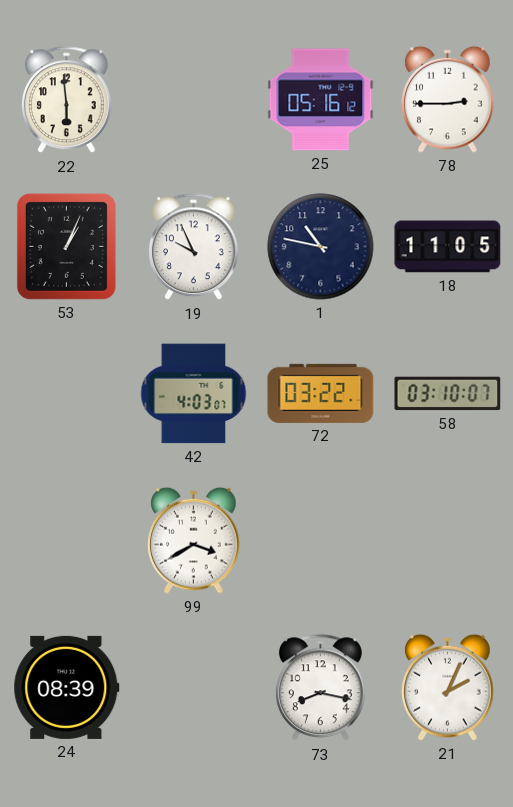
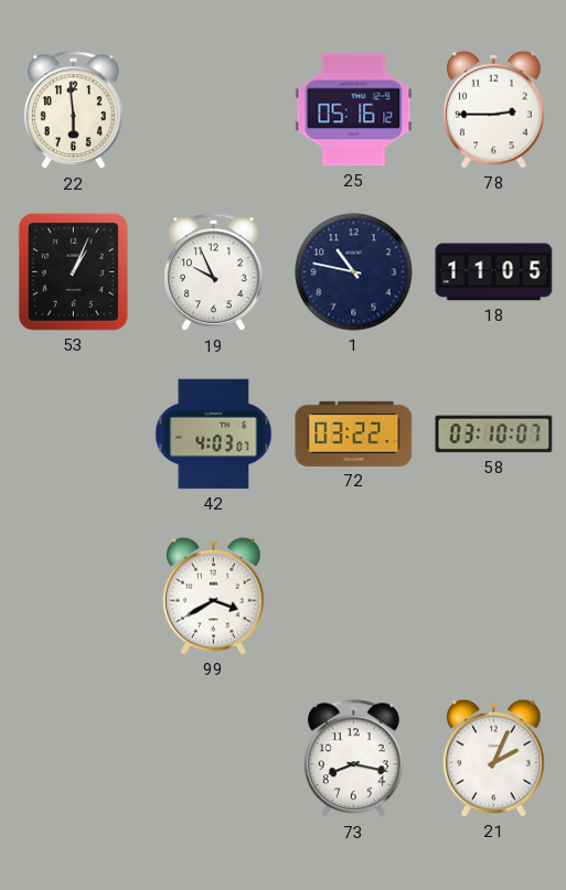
24: 08:39 -> none (67, 687)
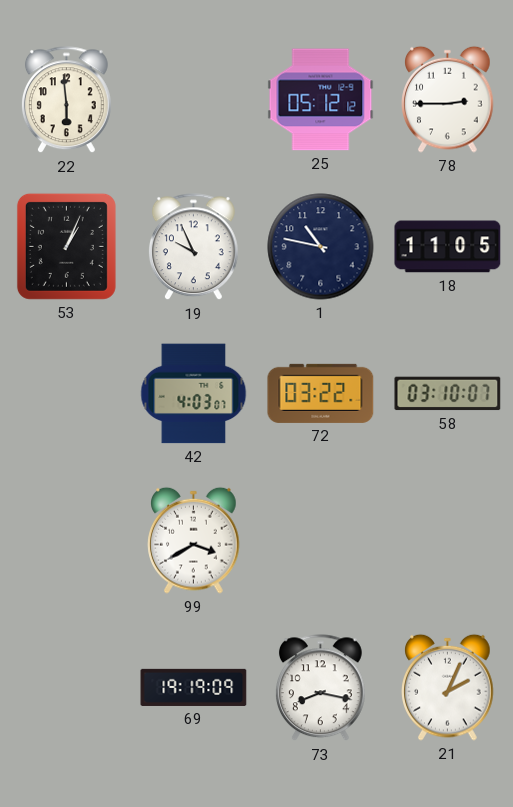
25: 05:16 -> 05:12 (321, 100)
69: none -> 19:19 (194, 687)
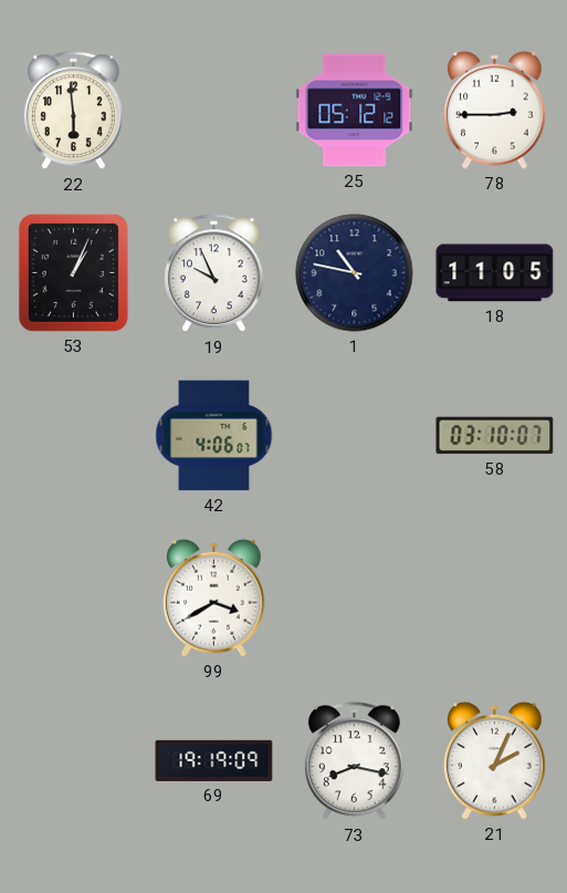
42: 4:03 -> 4:06 (214, 436)
72: 03:22 -> none (321, 393)
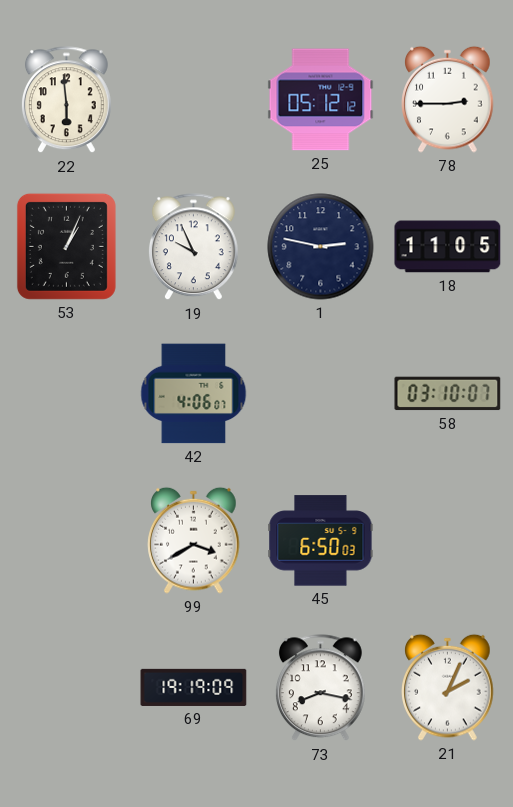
1: 10:47 -> 2:47 (321, 247)
45: none -> 6:50 (321, 541)
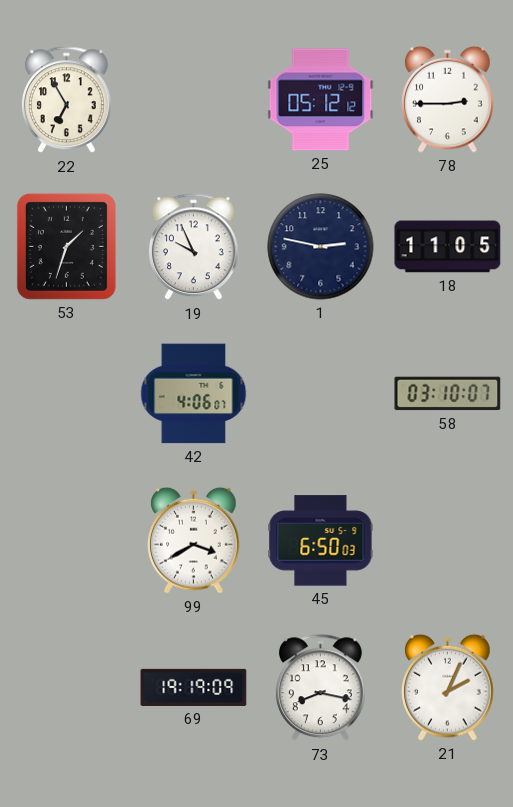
22: 5:59 -> 6:55 (66, 100)
53: 1:04 -> 1:33 (66, 246)
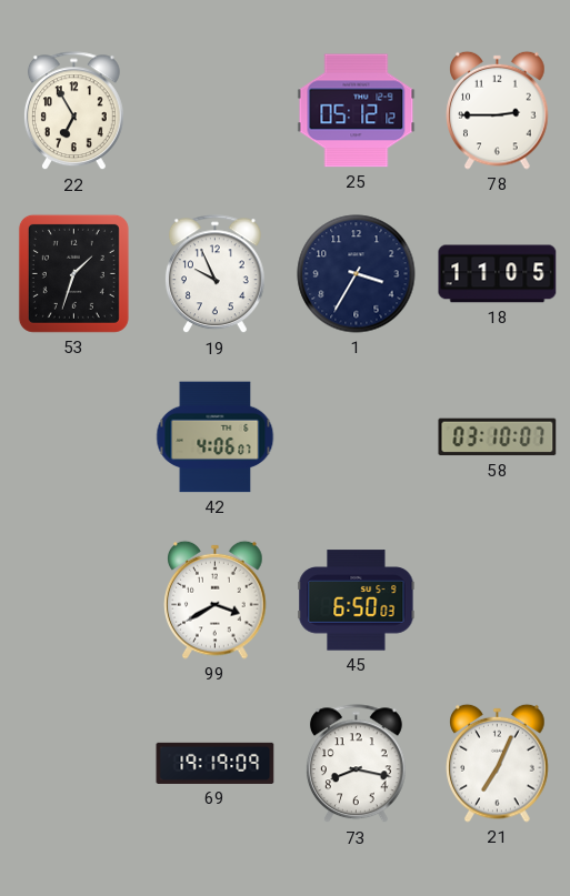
1: 2:47 -> 3:35 (357, 274)
21: 2:04 -> 7:04 (498, 763)
